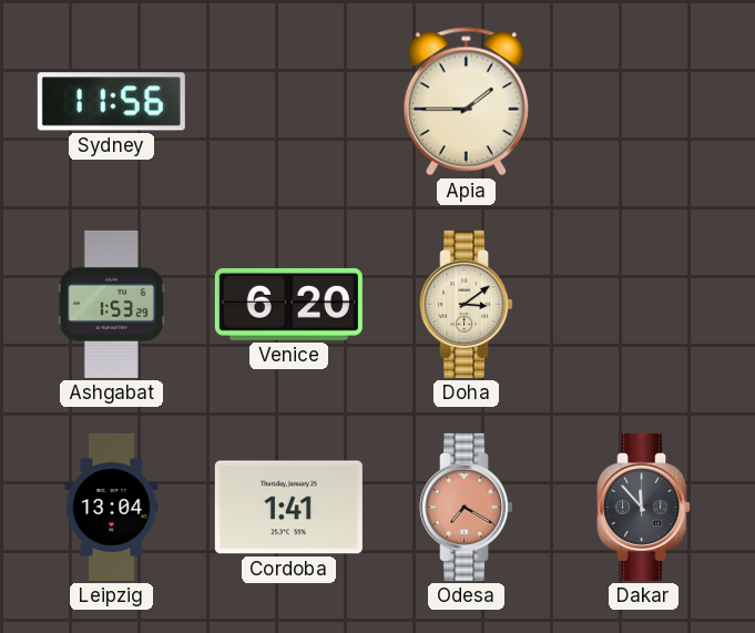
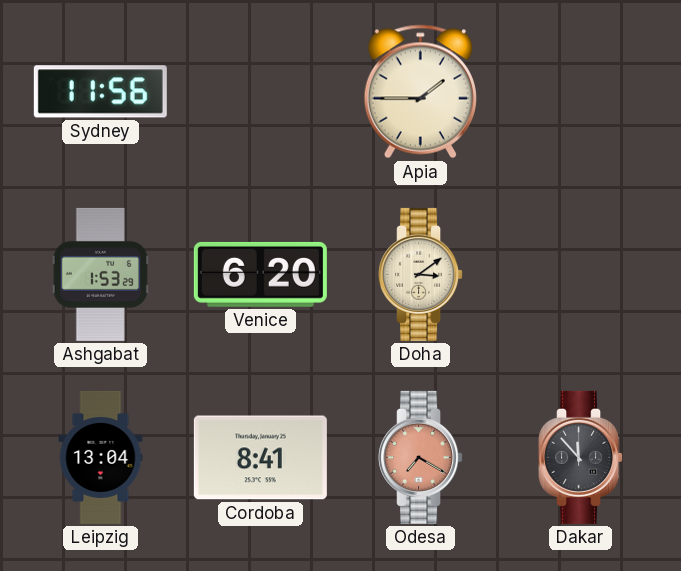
Cordoba: 1:41 -> 8:41 (260, 458)
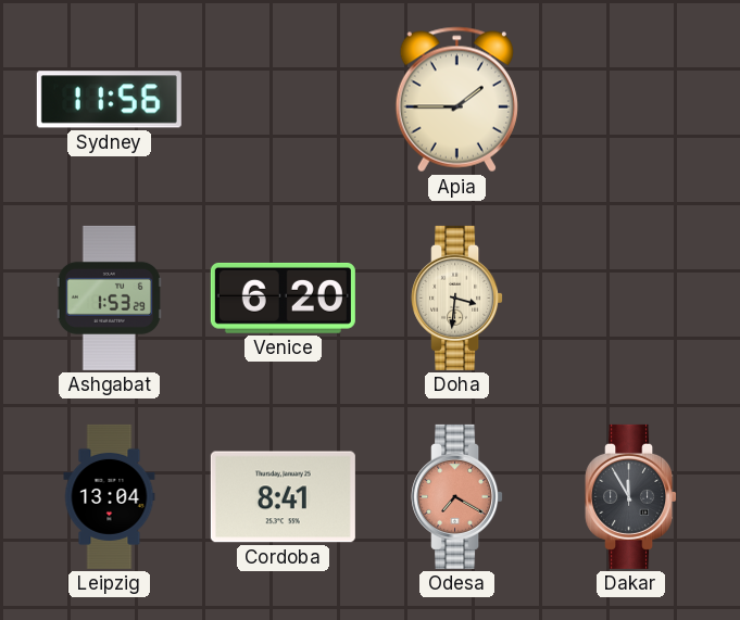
Doha: 3:09 -> 3:31 (457, 298)
Dakar: 11:53 -> 11:55 (631, 496)
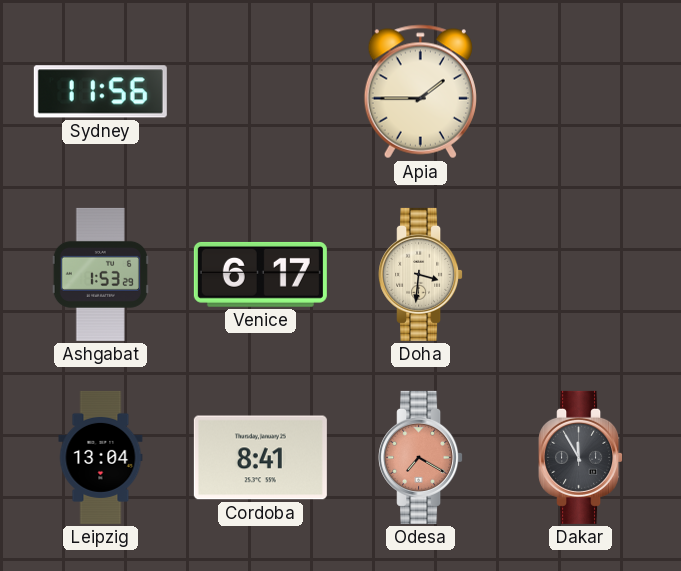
Venice: 6:20 -> 6:17 (260, 274)
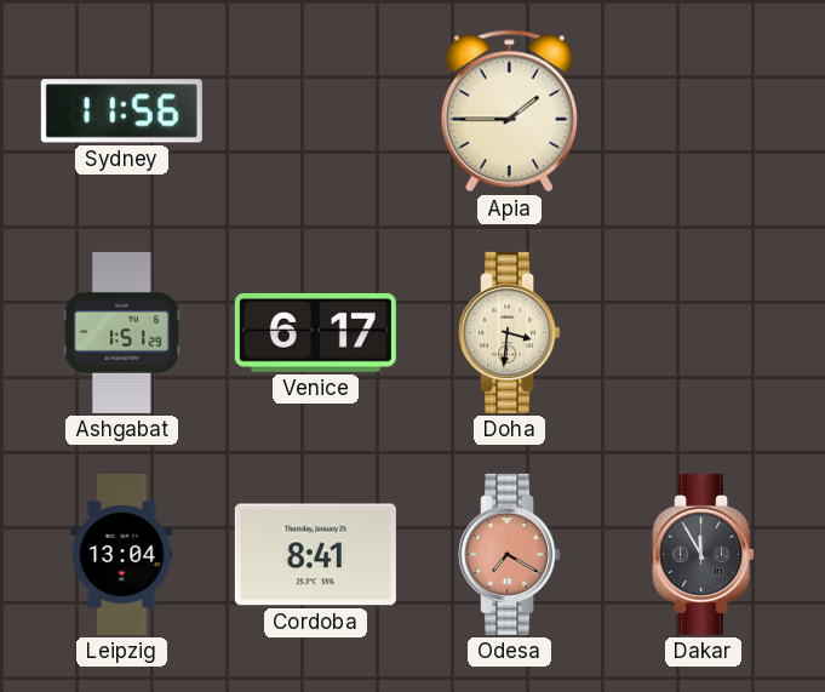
Ashgabat: 1:53 -> 1:51 (121, 332)
